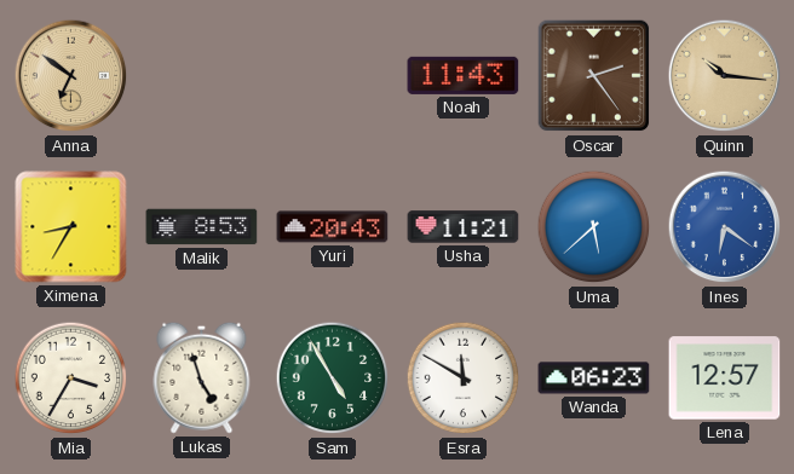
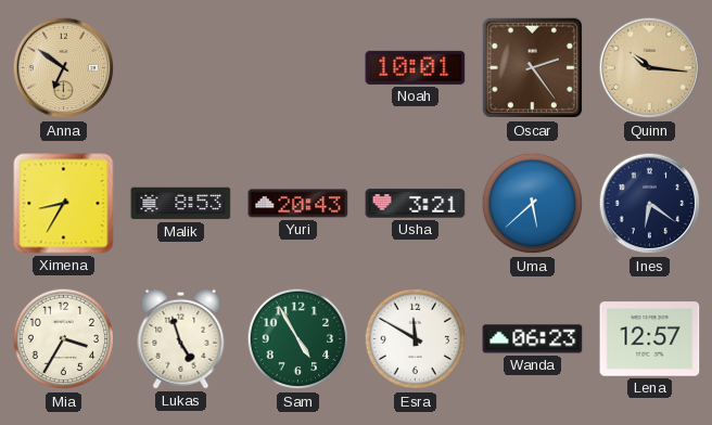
Noah: 11:43 -> 10:01 (416, 67)
Usha: 11:21 -> 3:21 (416, 204)
Ines dial: blue -> navy (650, 204)
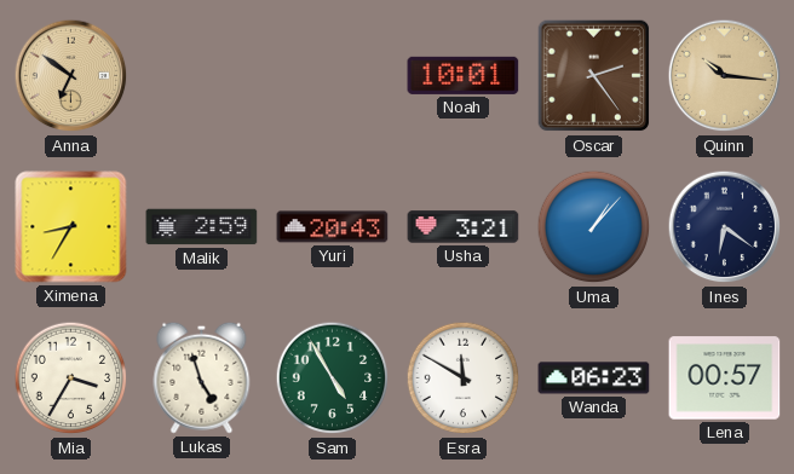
Malik: 8:53 -> 2:59 (202, 227)
Uma: 5:38 -> 1:07 (594, 227)
Lena: 12:57 -> 00:57 (725, 378)
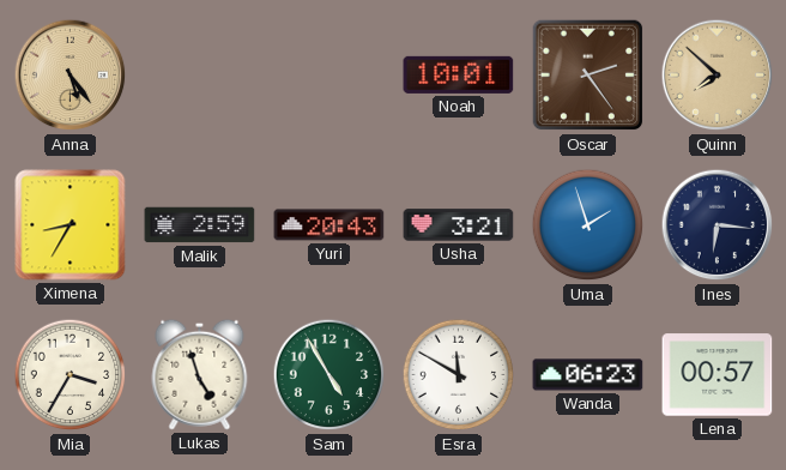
Anna: 6:51 -> 5:24 (71, 76)
Quinn: 10:16 -> 7:52 (718, 76)
Uma: 1:07 -> 1:57 (588, 225)
Ines: 6:21 -> 6:16 (718, 225)
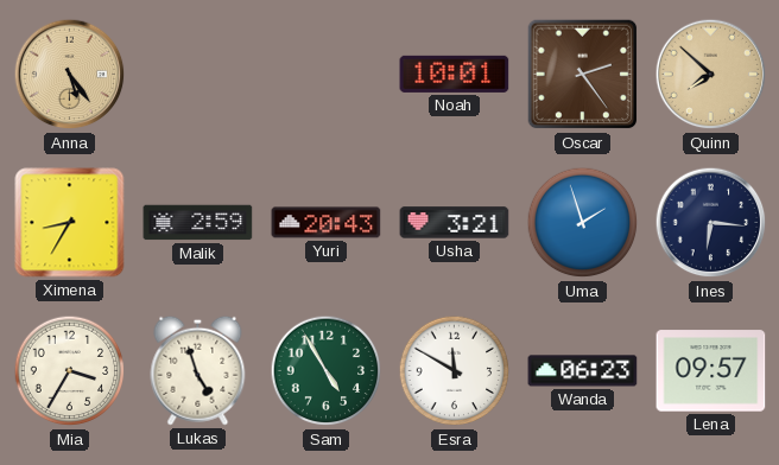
Lena: 00:57 -> 09:57 (711, 371)
